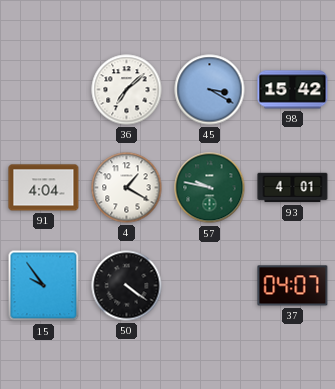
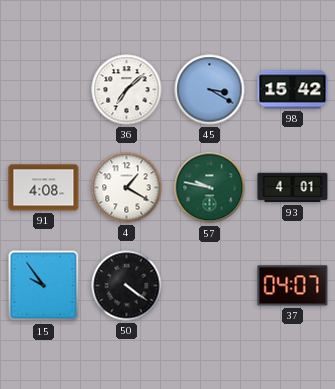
91: 4:04 -> 4:08 (44, 188)
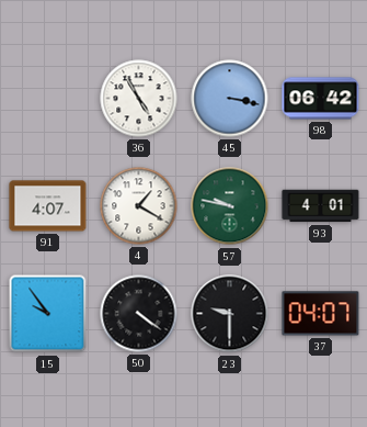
36: 7:08 -> 4:55 (139, 99)
45: 3:20 -> 3:17 (230, 99)
98: 15:42 -> 06:42 (321, 99)
91: 4:08 -> 4:07 (48, 206)
23: none -> 9:30 (230, 314)
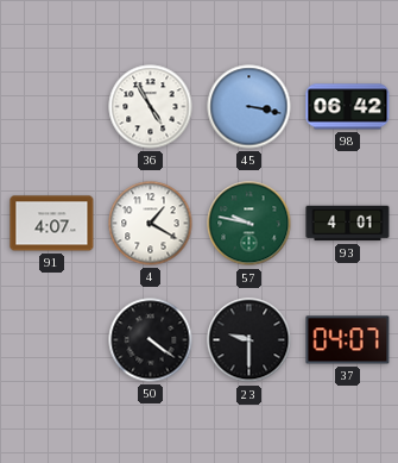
15: 9:54 -> none (48, 314)
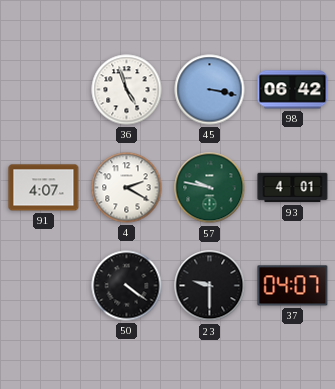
36: 4:55 -> 4:57 (127, 90)
4: 1:20 -> 2:20 (127, 188)
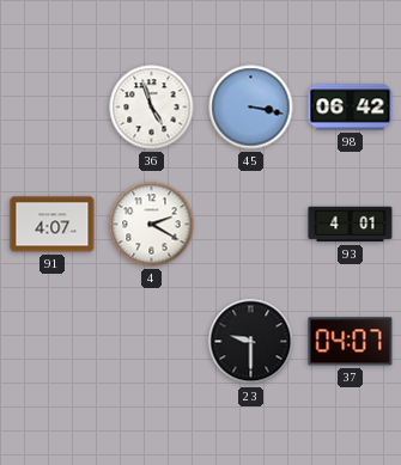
57: 9:47 -> none (210, 188)
50: 4:21 -> none (127, 286)
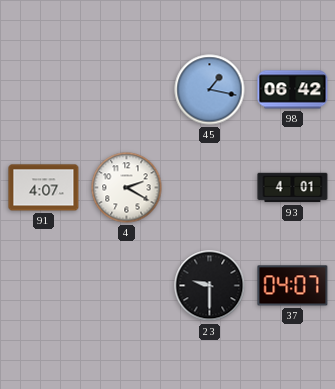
36: 4:57 -> none (152, 108)
45: 3:17 -> 1:17 (210, 90)
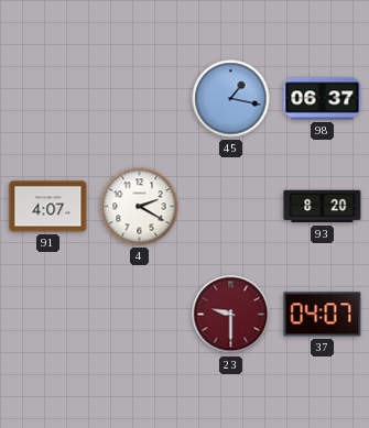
98: 06:42 -> 06:37 (323, 99)
93: 4:01 -> 8:20 (323, 207)
23 dial: black -> burgundy (231, 315)
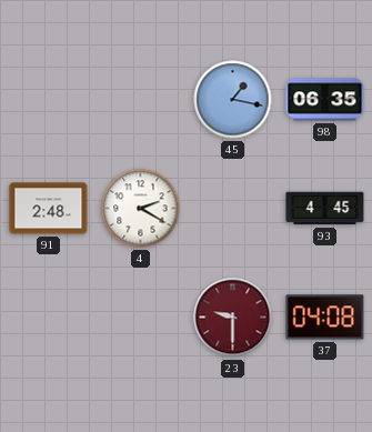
98: 06:37 -> 06:35 (325, 100)
91: 4:07 -> 2:48 (49, 209)
93: 8:20 -> 4:45 (325, 209)
37: 04:07 -> 04:08 (325, 318)
